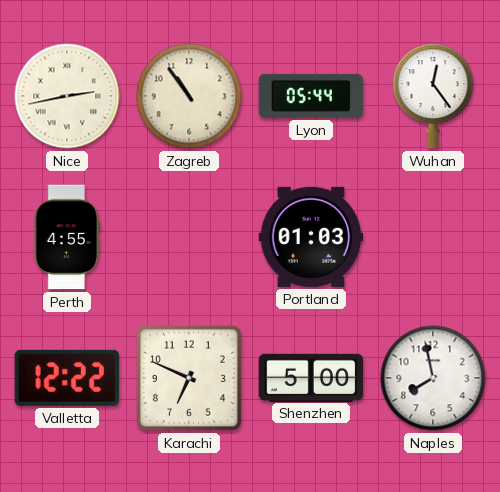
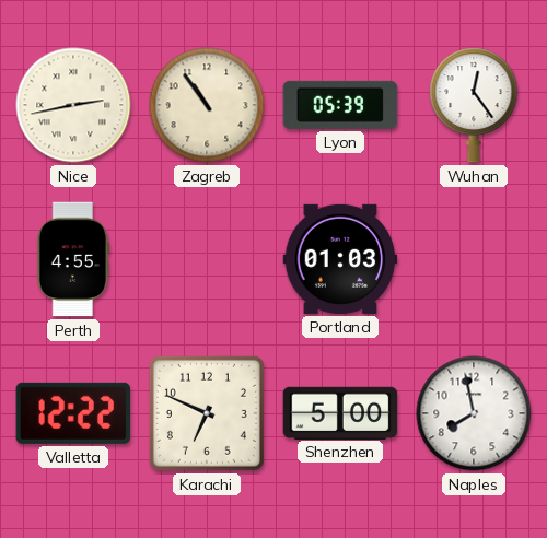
Lyon: 05:44 -> 05:39 (340, 105)
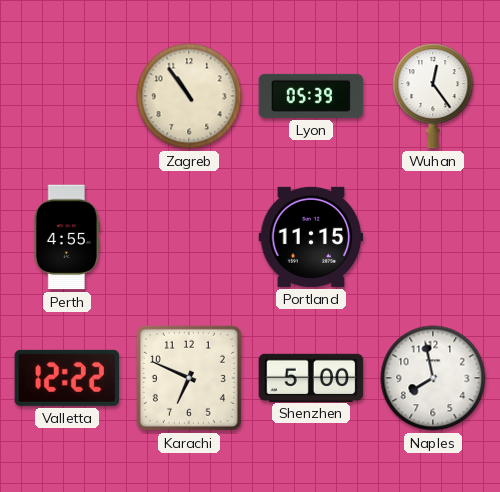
Nice: 2:43 -> none (73, 105)
Portland: 01:03 -> 11:15 (311, 237)
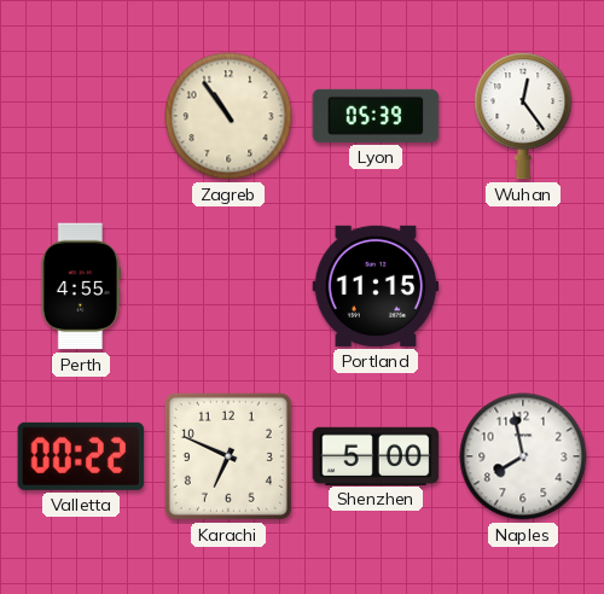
Valletta: 12:22 -> 00:22 (81, 456)
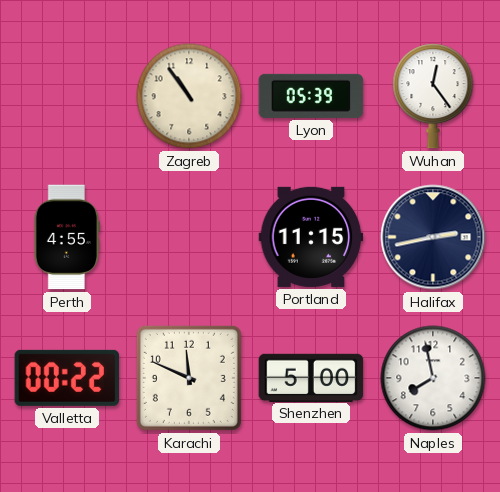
Halifax: none -> 2:43 (433, 237)
Karachi: 6:49 -> 11:49 (189, 378)
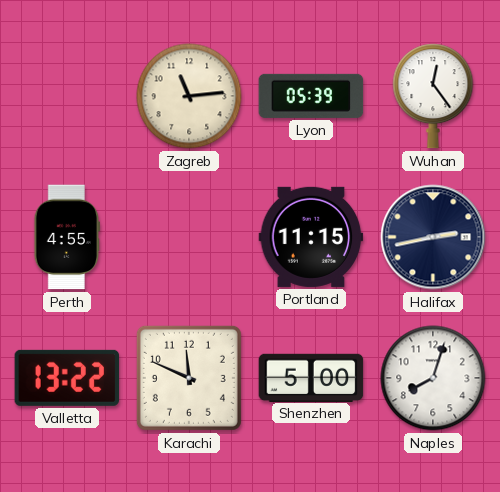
Zagreb: 10:54 -> 11:14 (189, 96)
Valletta: 00:22 -> 13:22 (67, 378)
Naples: 7:58 -> 8:03 (433, 378)
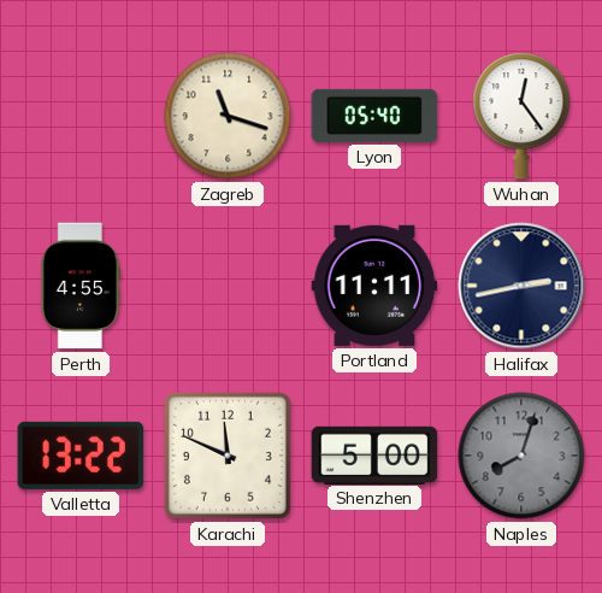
Zagreb: 11:14 -> 11:18 (228, 116)
Lyon: 05:39 -> 05:40 (374, 116)
Portland: 11:15 -> 11:11 (374, 286)
Naples dial: white -> grey (521, 456)
